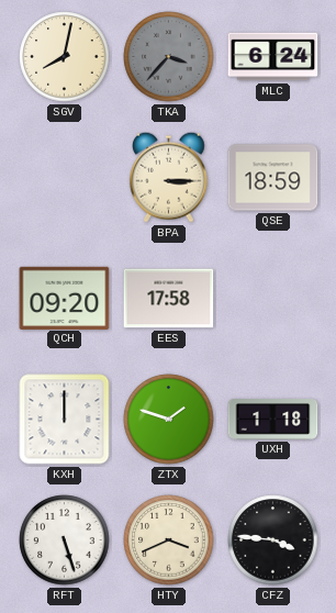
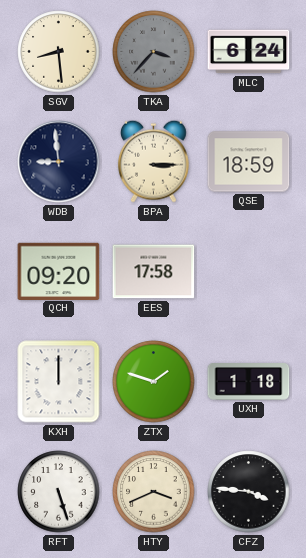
SGV: 8:02 -> 8:29 (59, 52)
WDB: none -> 8:59 (59, 162)
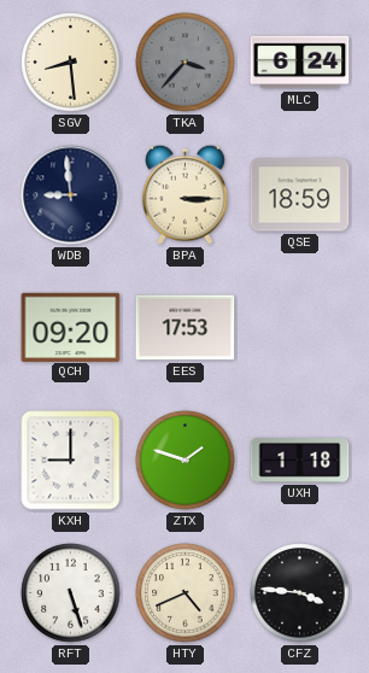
EES: 17:58 -> 17:53 (186, 328)
KXH: 12:00 -> 9:00 (71, 461)
HTY: 3:41 -> 4:41 (186, 593)
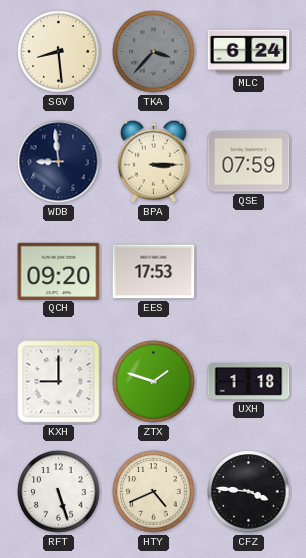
QSE: 18:59 -> 07:59 (249, 162)
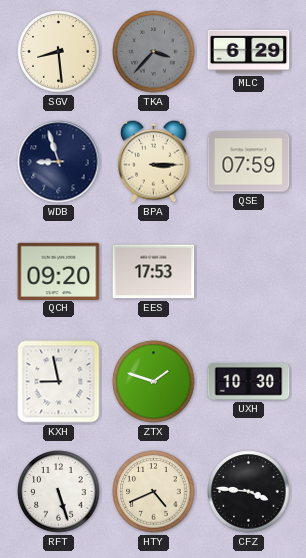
MLC: 6:24 -> 6:29 (249, 52)
WDB: 8:59 -> 8:57 (59, 162)
KXH: 9:00 -> 8:58 (59, 382)
UXH: 1:18 -> 10:30 (249, 382)
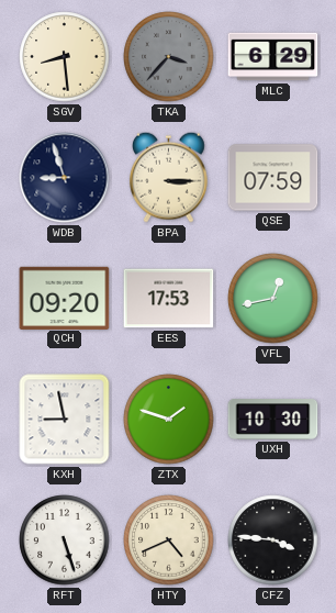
VFL: none -> 12:43 (273, 299)
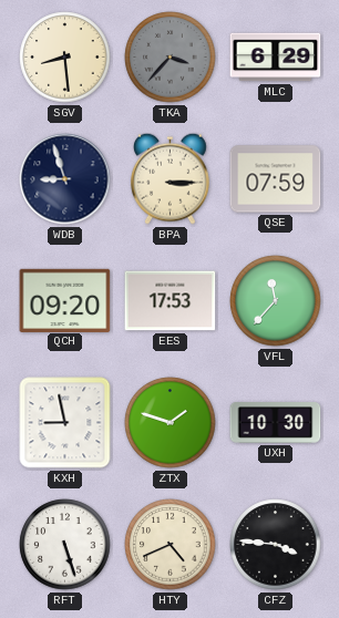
VFL: 12:43 -> 11:37 (276, 301)
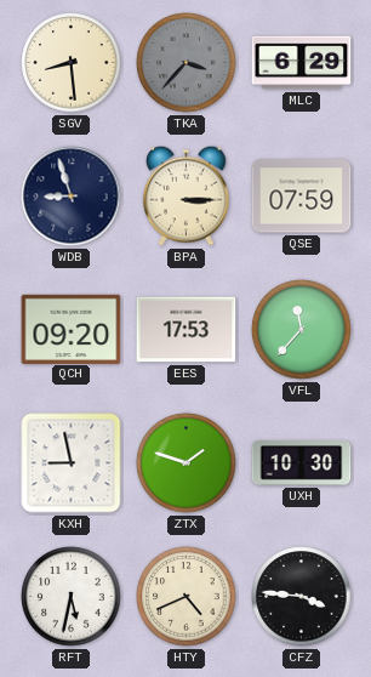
RFT: 5:27 -> 5:32 (72, 597)
